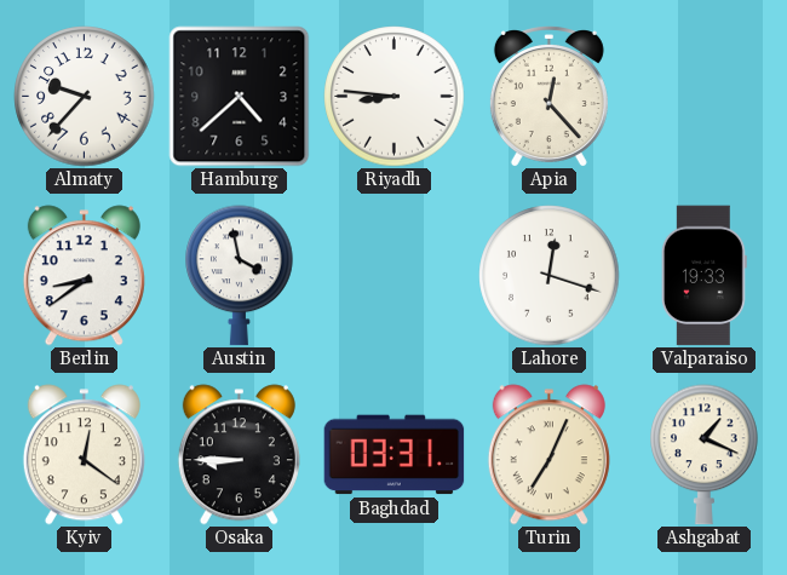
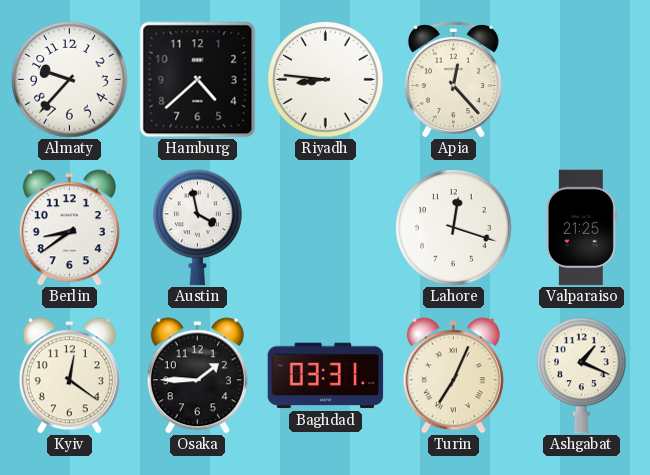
Valparaiso: 19:33 -> 21:25 (581, 228)
Osaka: 8:45 -> 1:45 (197, 376)
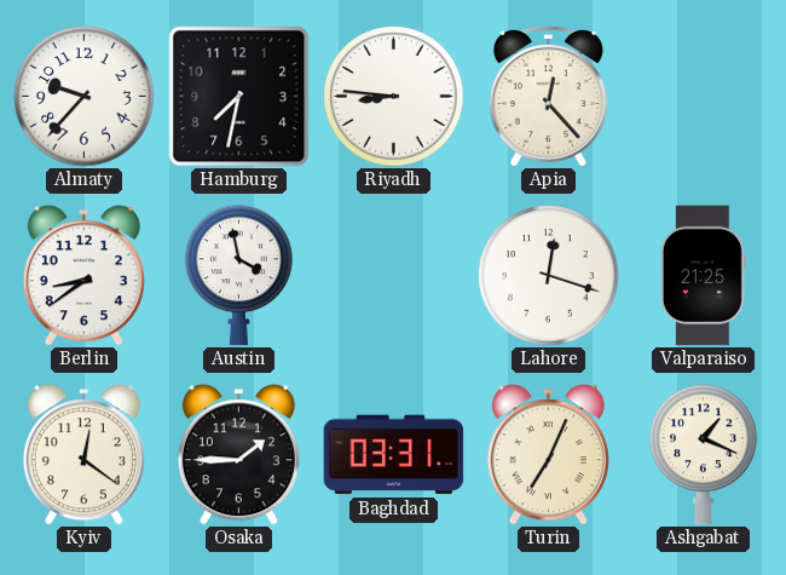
Hamburg: 4:38 -> 7:32 (239, 97)
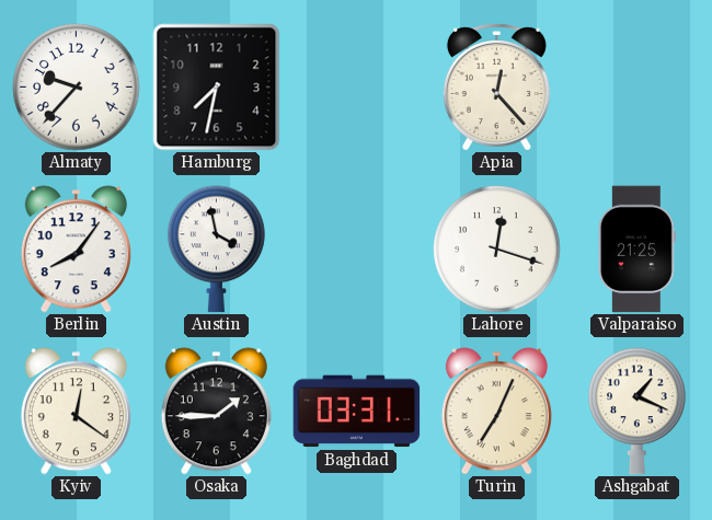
Riyadh: 8:46 -> none (394, 97)
Berlin: 8:39 -> 8:06 (76, 250)
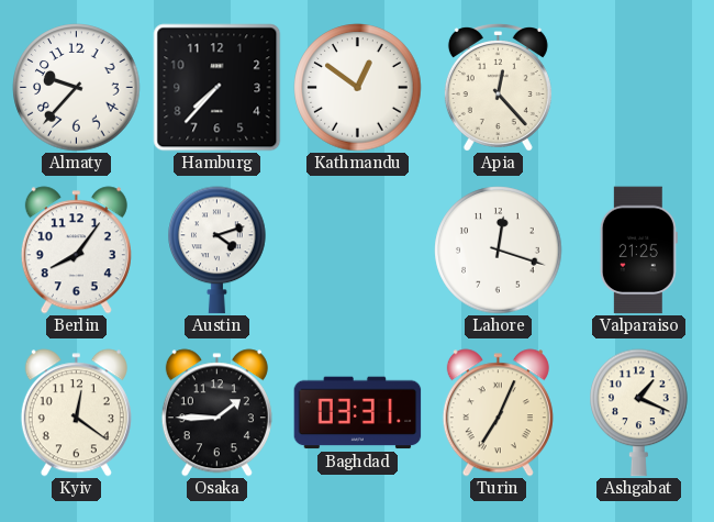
Hamburg: 7:32 -> 7:37 (217, 88)
Kathmandu: none -> 12:51 (358, 88)
Austin: 3:58 -> 4:12 (217, 251)
